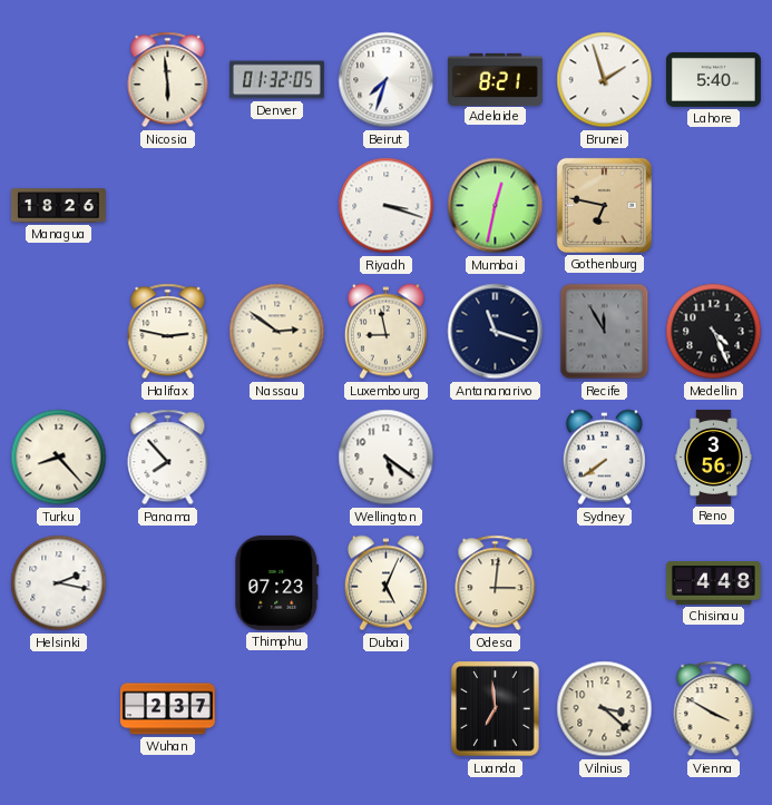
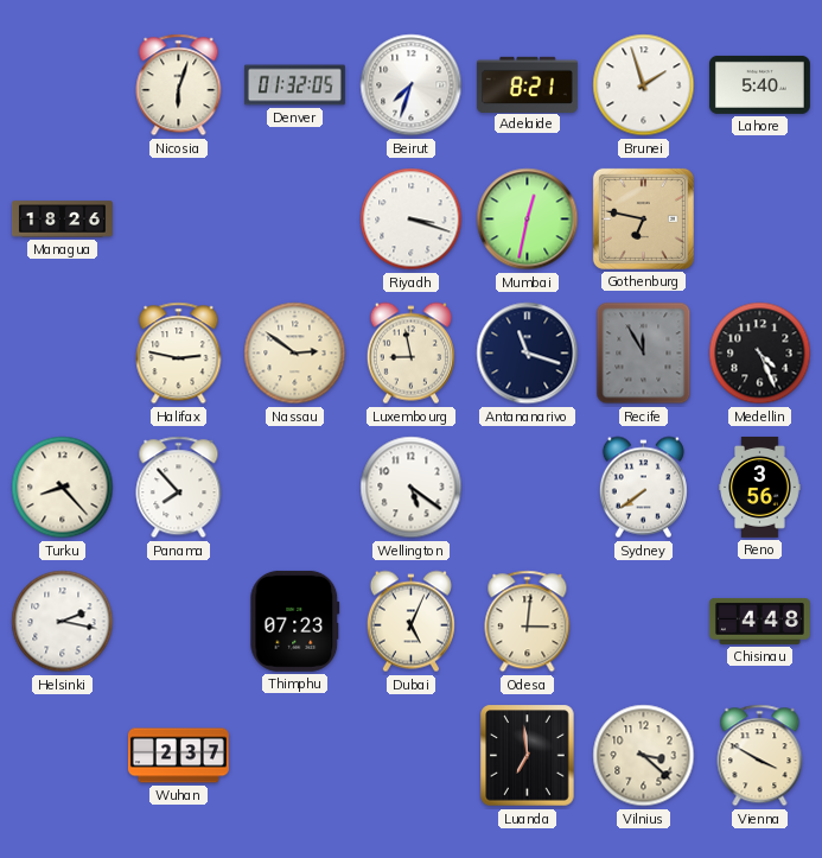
Nicosia: 5:59 -> 6:03 (179, 85)
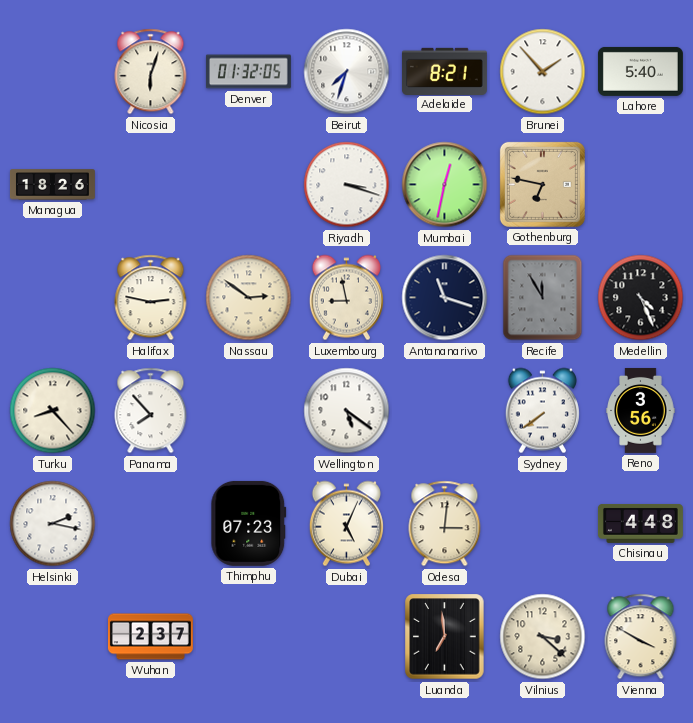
Brunei: 1:57 -> 1:53 (543, 72)
